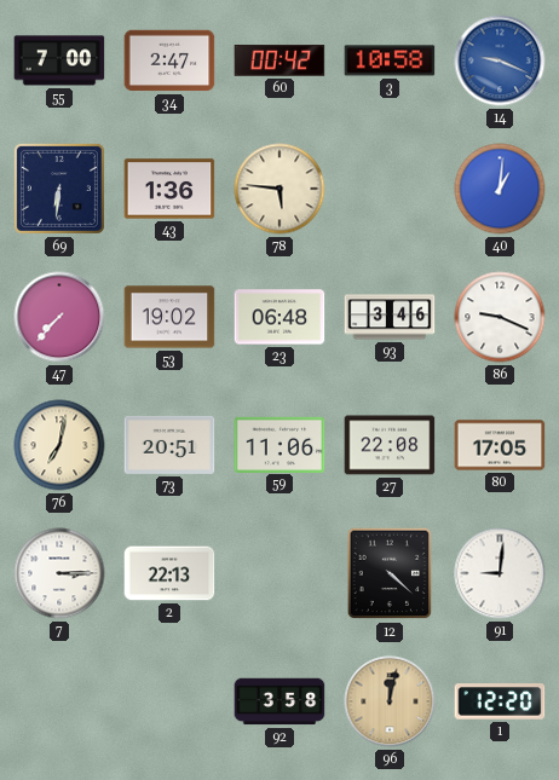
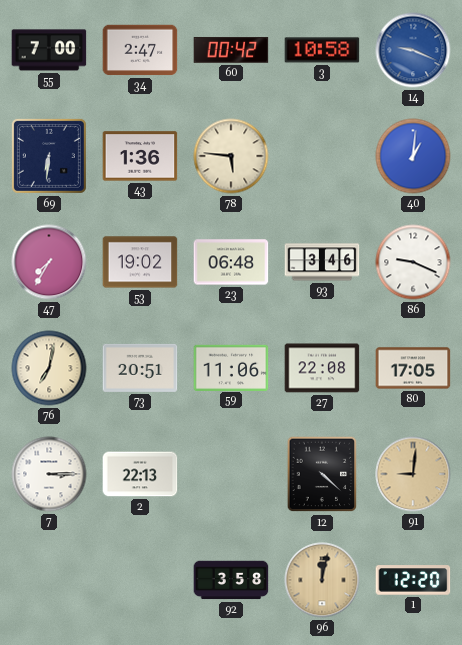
47: 7:37 -> 7:35 (49, 262)
91 dial: white -> champagne (413, 474)
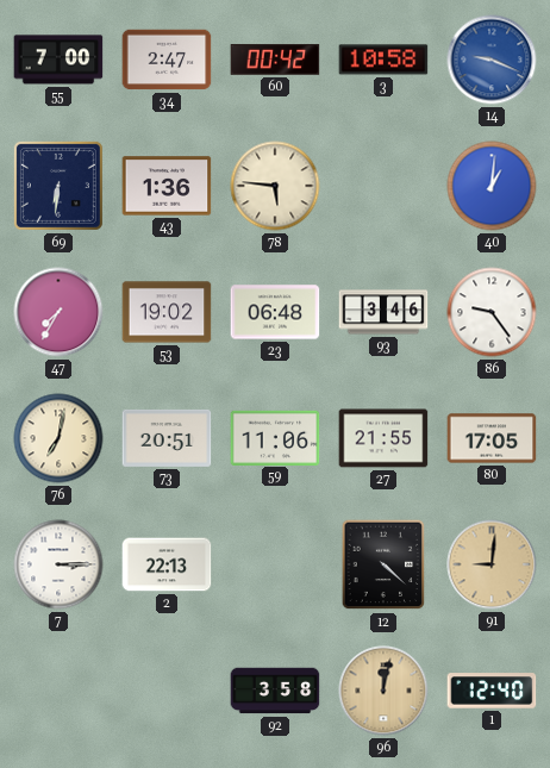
86: 9:19 -> 9:24 (492, 312)
27: 22:08 -> 21:55 (383, 438)
1: 12:20 -> 12:40 (492, 691)
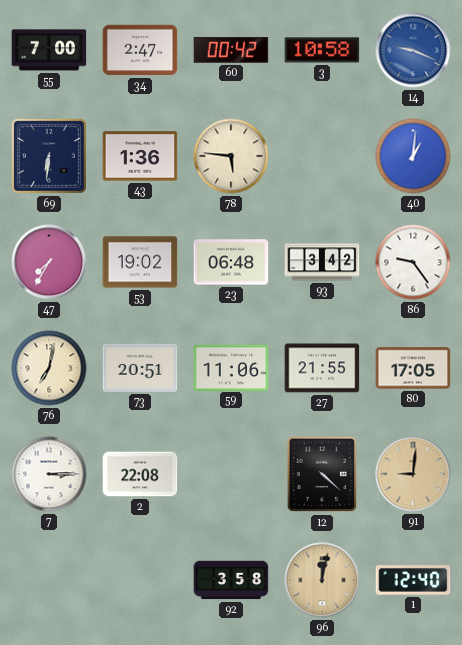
93: 3:46 -> 3:42 (322, 262)
2: 22:13 -> 22:08 (140, 474)
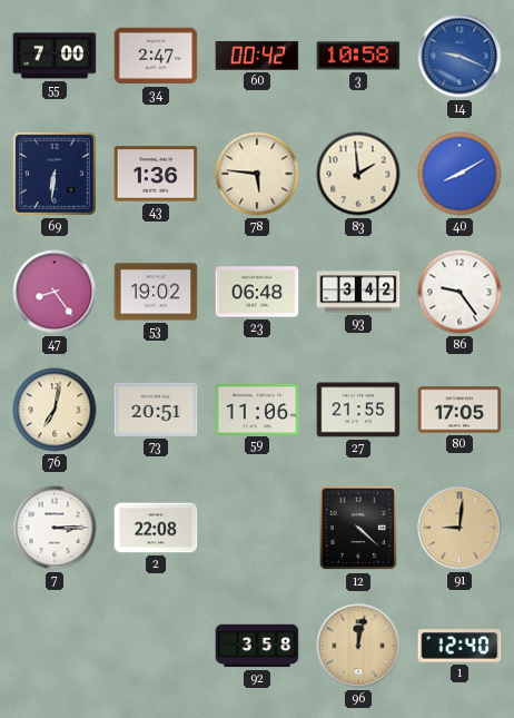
83: none -> 1:59 (358, 174)
40: 1:01 -> 8:10 (459, 174)
47: 7:35 -> 8:24 (55, 292)
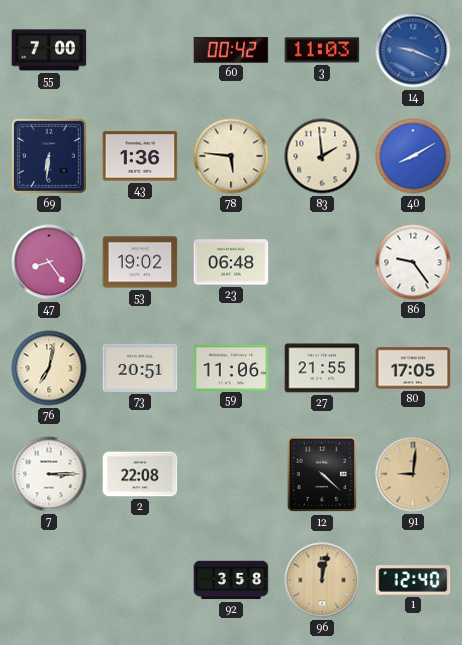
34: 2:47 -> none (156, 56)
3: 10:58 -> 11:03 (322, 50)
93: 3:42 -> none (358, 292)
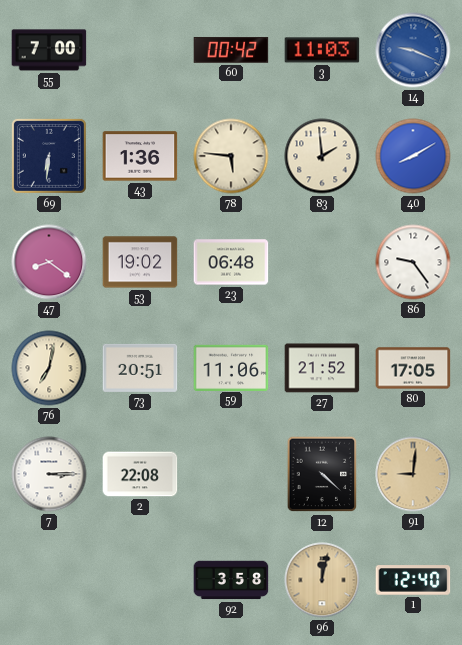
47: 8:24 -> 8:21 (49, 262)
27: 21:55 -> 21:52 (322, 368)
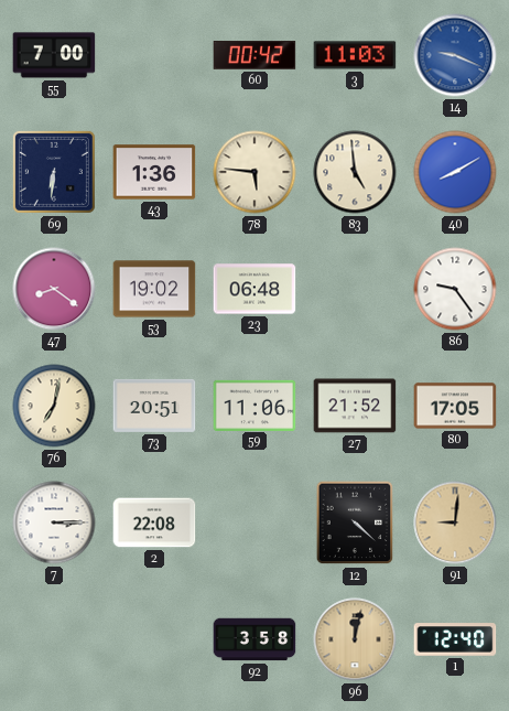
83: 1:59 -> 4:59 (355, 172)
